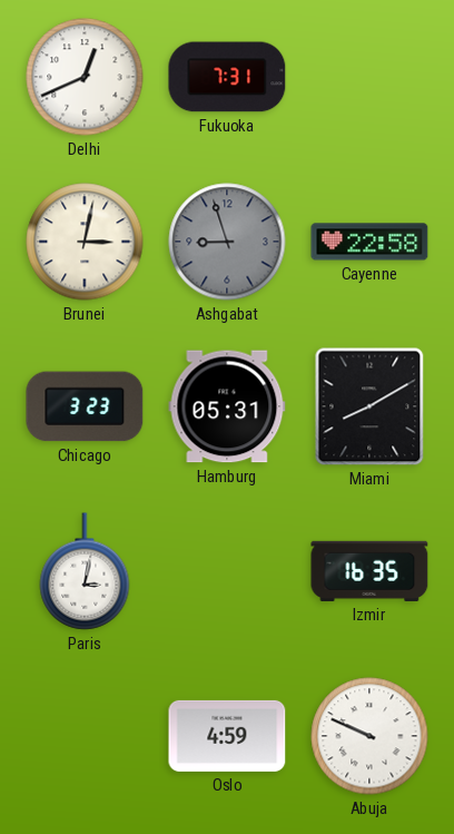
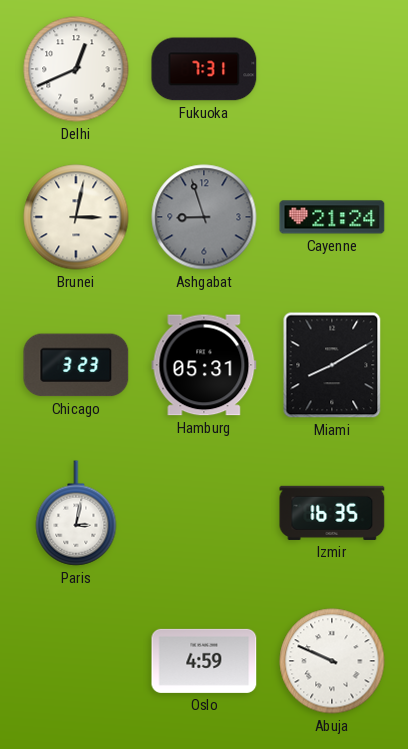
Cayenne: 22:58 -> 21:24 (332, 217)
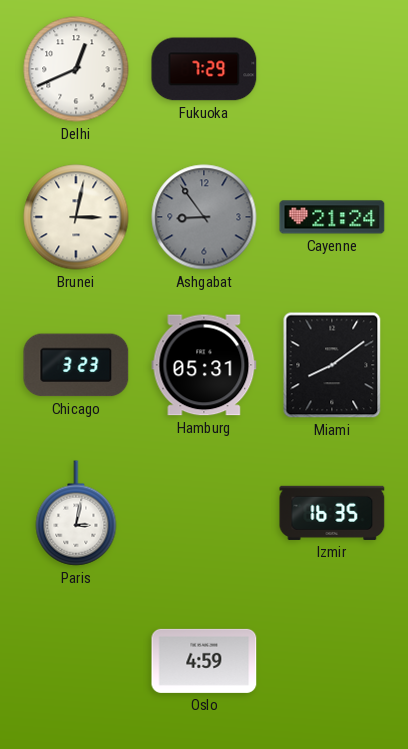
Fukuoka: 7:31 -> 7:29 (204, 69)
Ashgabat: 8:57 -> 8:54 (204, 217)
Miami: 8:10 -> 8:09 (332, 365)
Abuja: 9:49 -> none (332, 661)
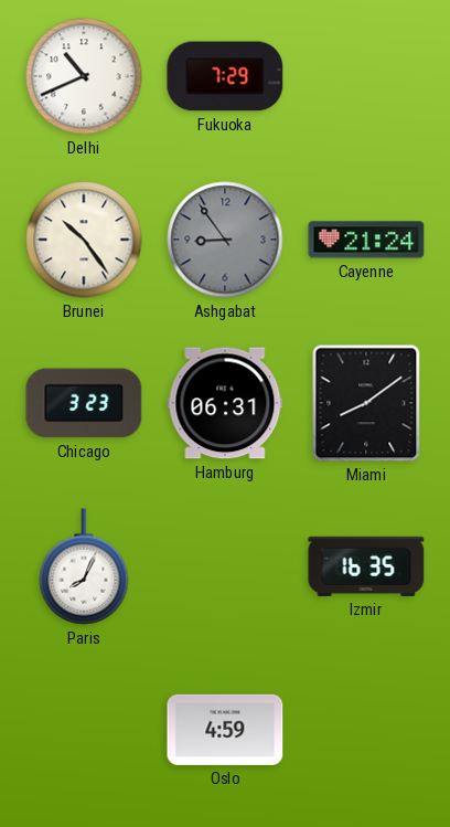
Delhi: 12:41 -> 10:41 (84, 76)
Brunei: 3:02 -> 10:24 (84, 240)
Hamburg: 05:31 -> 06:31 (225, 403)
Paris: 3:02 -> 8:04 (84, 566)
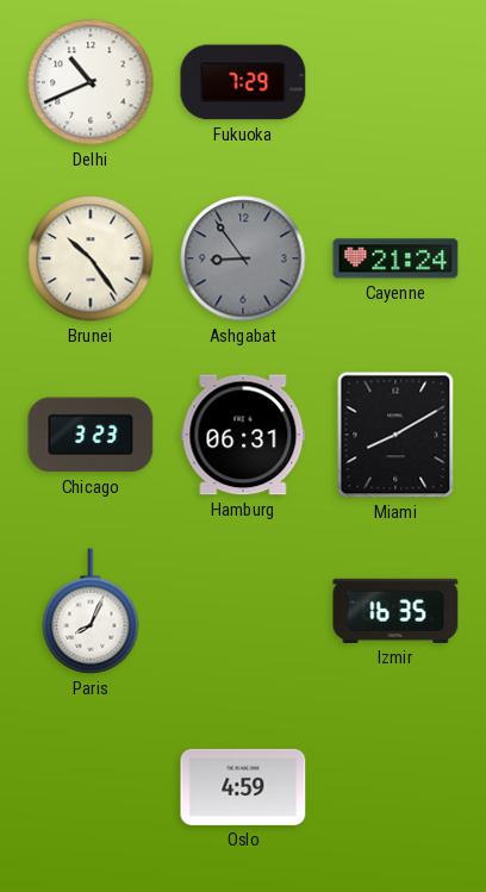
Miami: 8:09 -> 8:10 (395, 435)
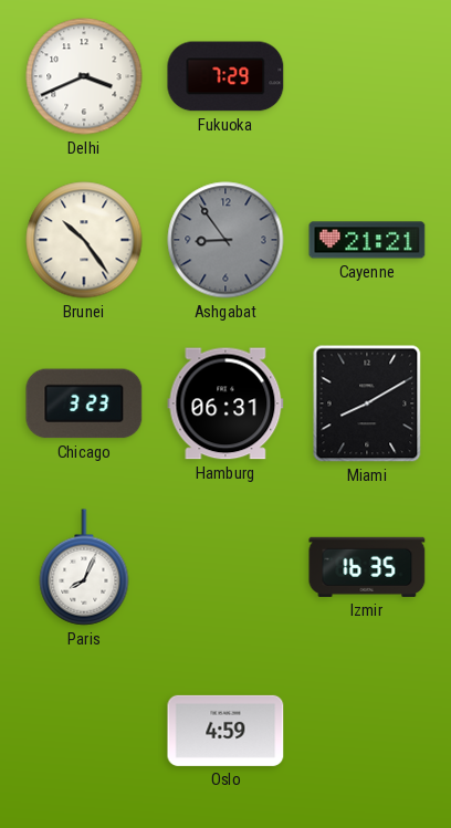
Delhi: 10:41 -> 3:41 (84, 76)
Cayenne: 21:24 -> 21:21 (367, 240)
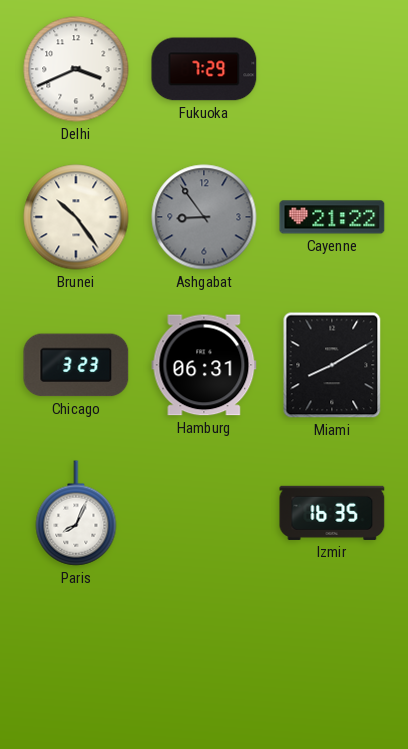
Cayenne: 21:21 -> 21:22 (332, 217)
Oslo: 4:59 -> none (225, 731)
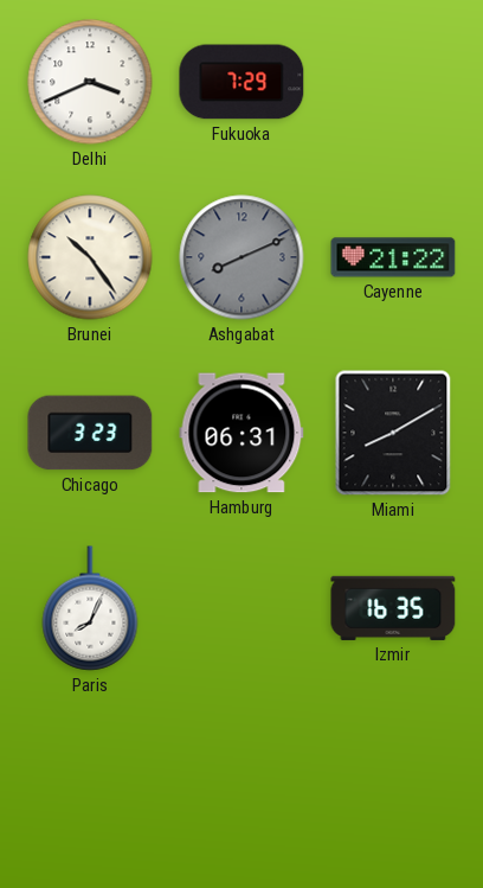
Ashgabat: 8:54 -> 8:11 (241, 257)
